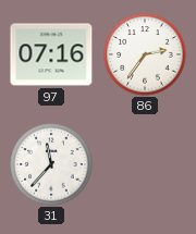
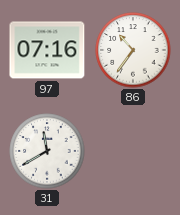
86: 2:36 -> 10:36 (133, 50)
31: 11:37 -> 11:40 (47, 151)
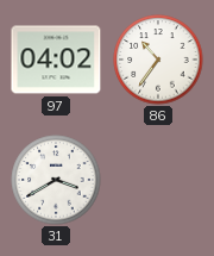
97: 07:16 -> 04:02 (56, 60)
31: 11:40 -> 3:40 (56, 180)
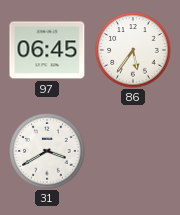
97: 04:02 -> 06:45 (47, 50)
86: 10:36 -> 5:36 (133, 50)
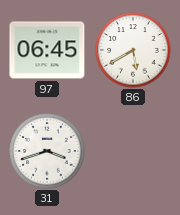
86: 5:36 -> 5:40 (133, 50)
31: 3:40 -> 3:42 (47, 151)
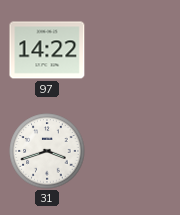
97: 06:45 -> 14:22 (47, 50)
86: 5:40 -> none (133, 50)
